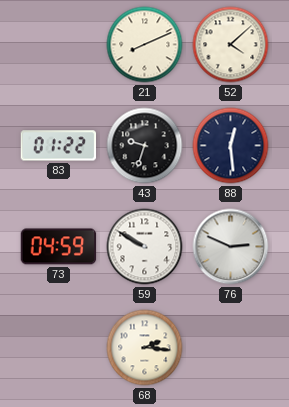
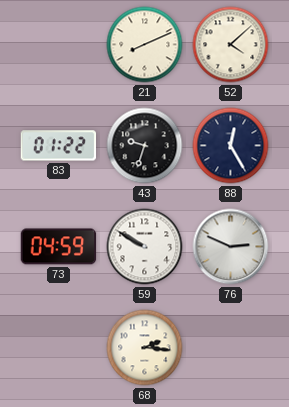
88: 12:29 -> 12:25 (231, 146)
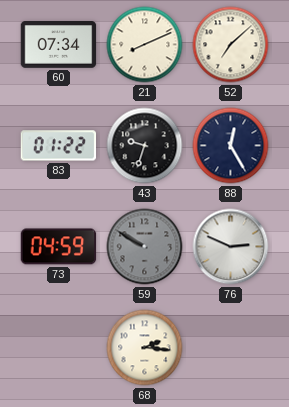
60: none -> 07:34 (59, 45)
52: 4:08 -> 7:08 (231, 45)
59 dial: white -> grey (145, 247)
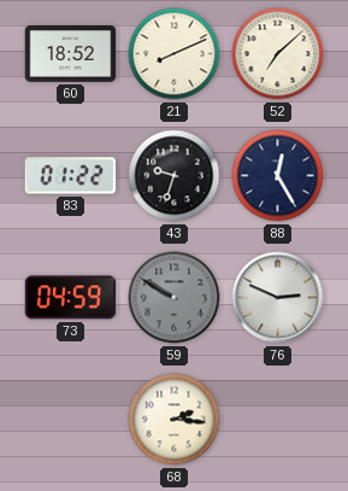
60: 07:34 -> 18:52 (71, 54)
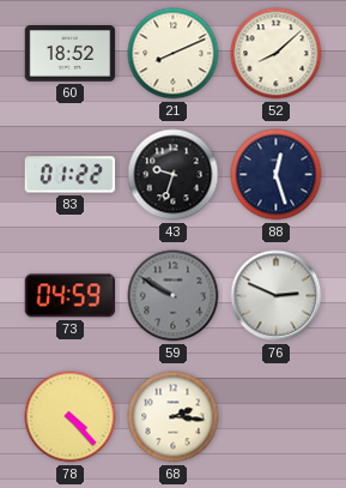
52: 7:08 -> 8:08 (277, 54)
88: 12:25 -> 12:27 (277, 175)
78: none -> 4:23 (71, 417)
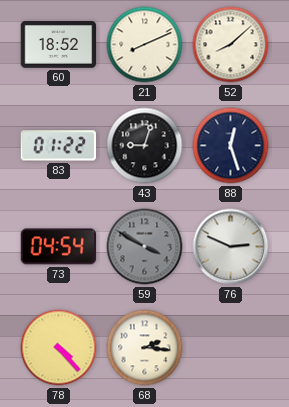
43: 9:33 -> 9:03 (145, 146)
73: 04:59 -> 04:54 (59, 247)
59: 9:50 -> 3:50 (145, 247)
